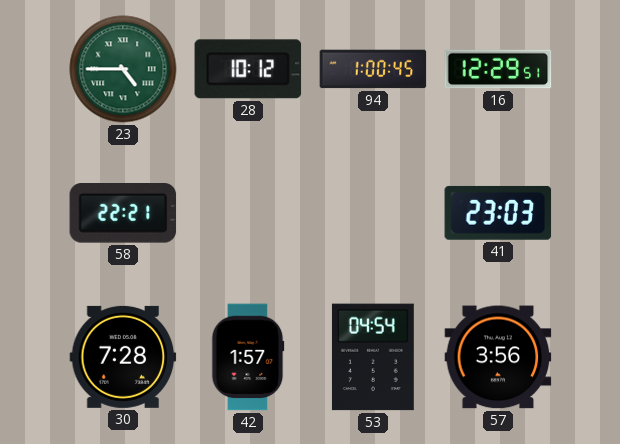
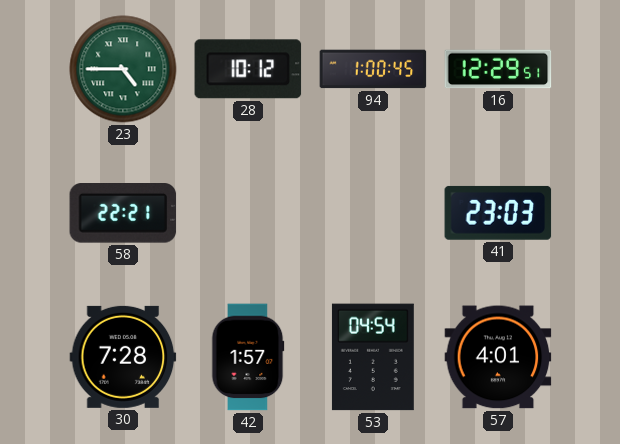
57: 3:56 -> 4:01 (498, 357)
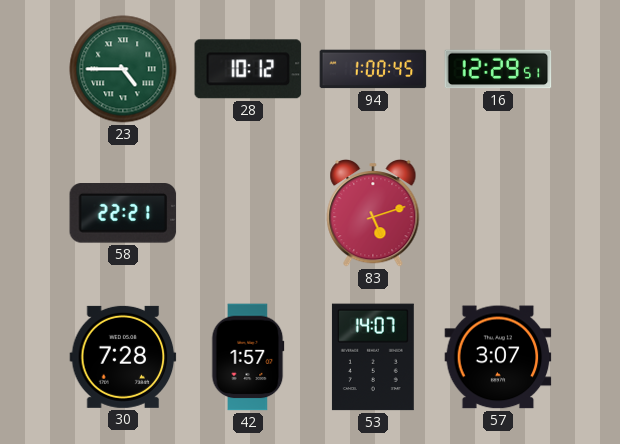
83: none -> 5:12 (373, 213)
41: 23:03 -> none (498, 213)
53: 04:54 -> 14:07 (373, 357)
57: 4:01 -> 3:07 (498, 357)
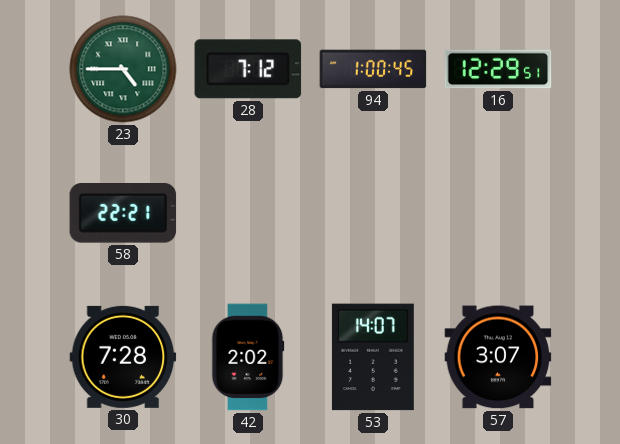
28: 10:12 -> 7:12 (248, 69)
83: 5:12 -> none (373, 213)
42: 1:57 -> 2:02 (248, 357)
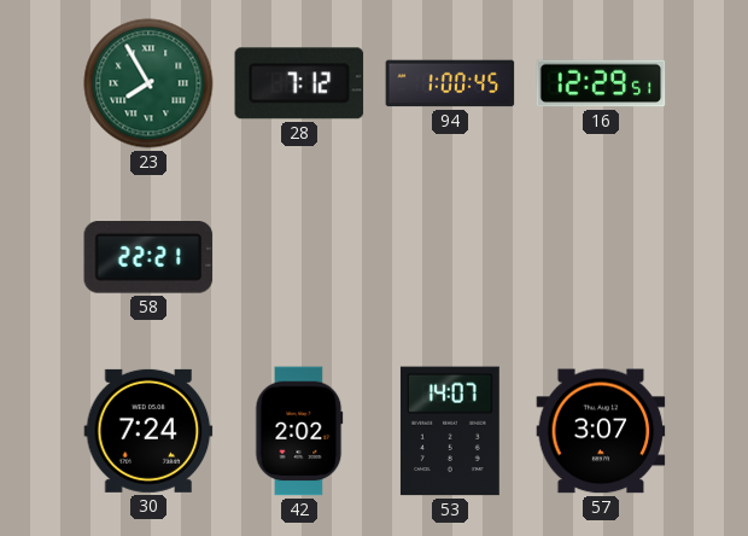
23: 4:45 -> 7:55 (148, 83)
30: 7:28 -> 7:24 (148, 431)
